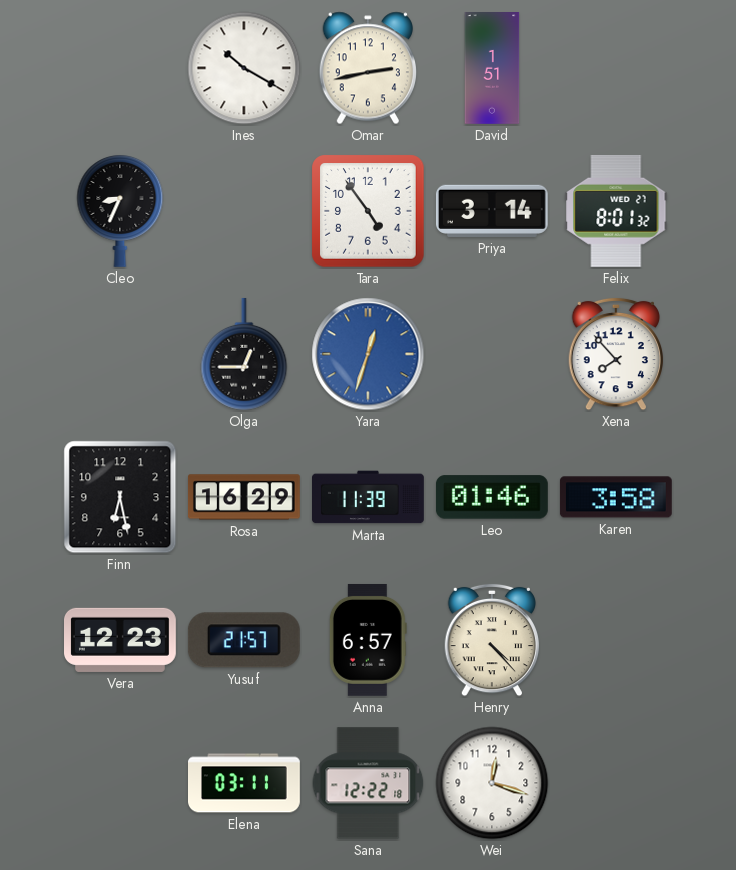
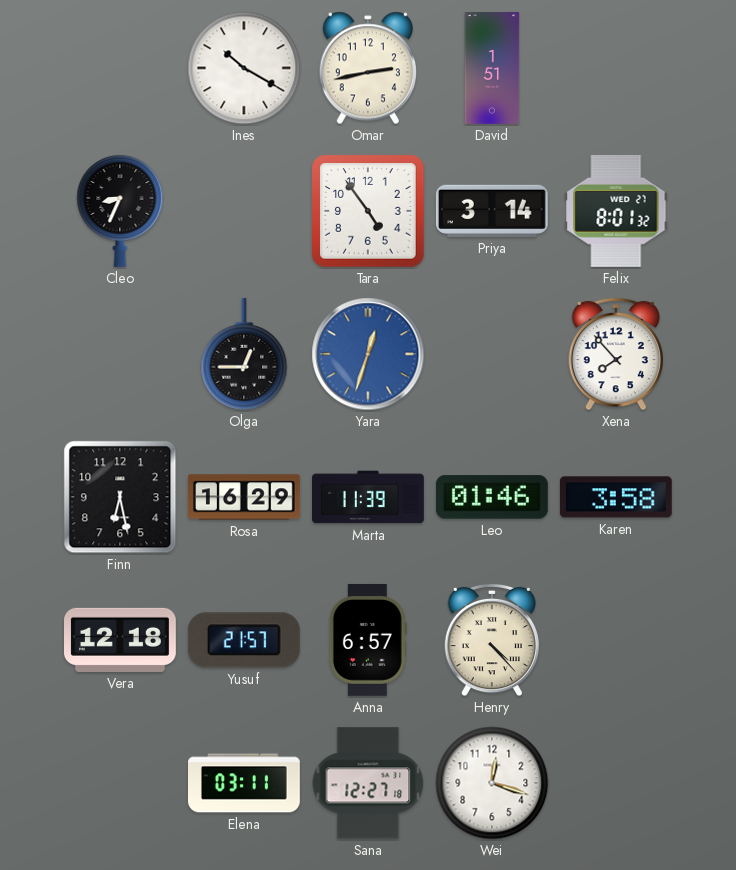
Vera: 12:23 -> 12:18 (121, 640)
Sana: 12:22 -> 12:27 (368, 783)
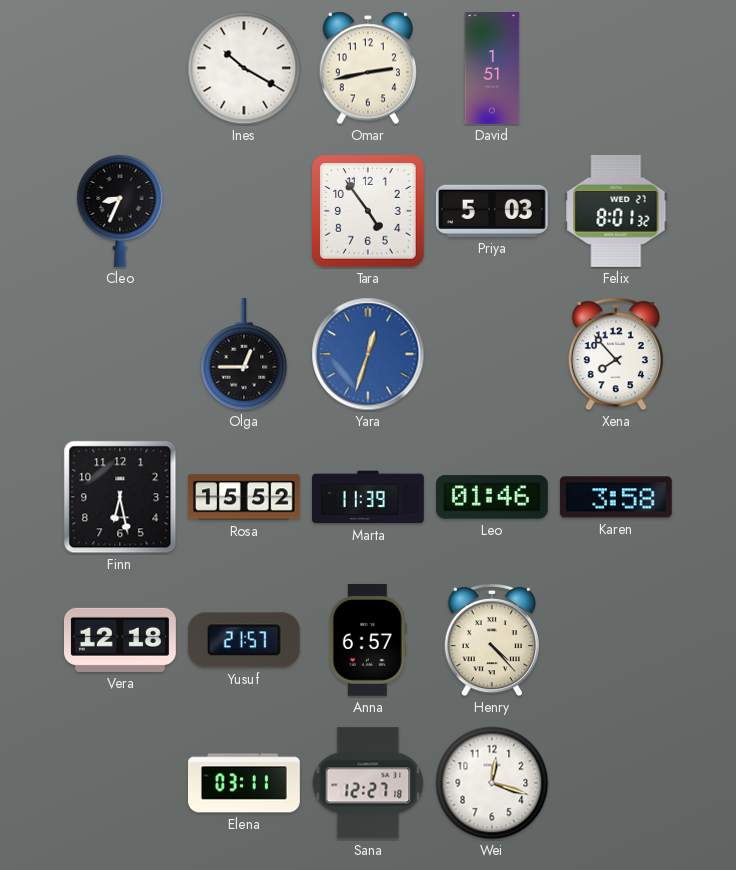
Priya: 3:14 -> 5:03 (492, 211)
Rosa: 16:29 -> 15:52 (244, 497)
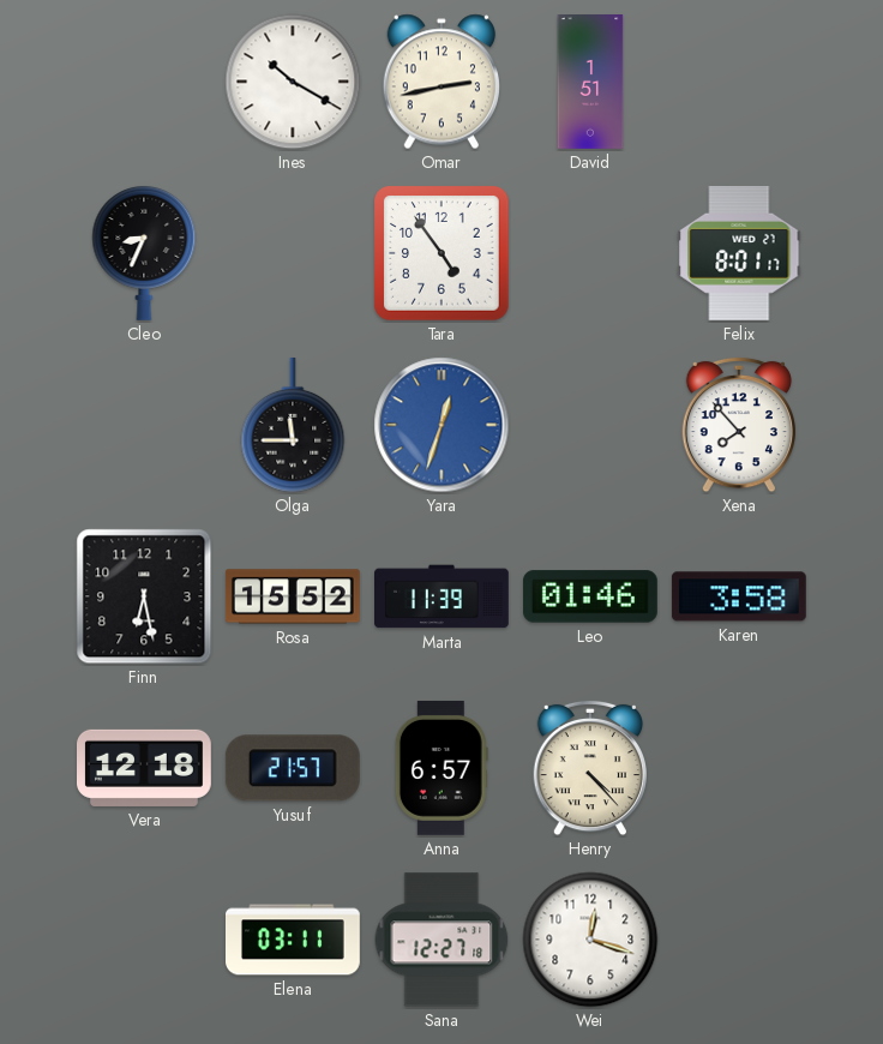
Priya: 5:03 -> none (492, 211)
Felix: 8:01:32 -> 8:01:17 (739, 253)
Olga: 12:45 -> 11:45 (293, 425)
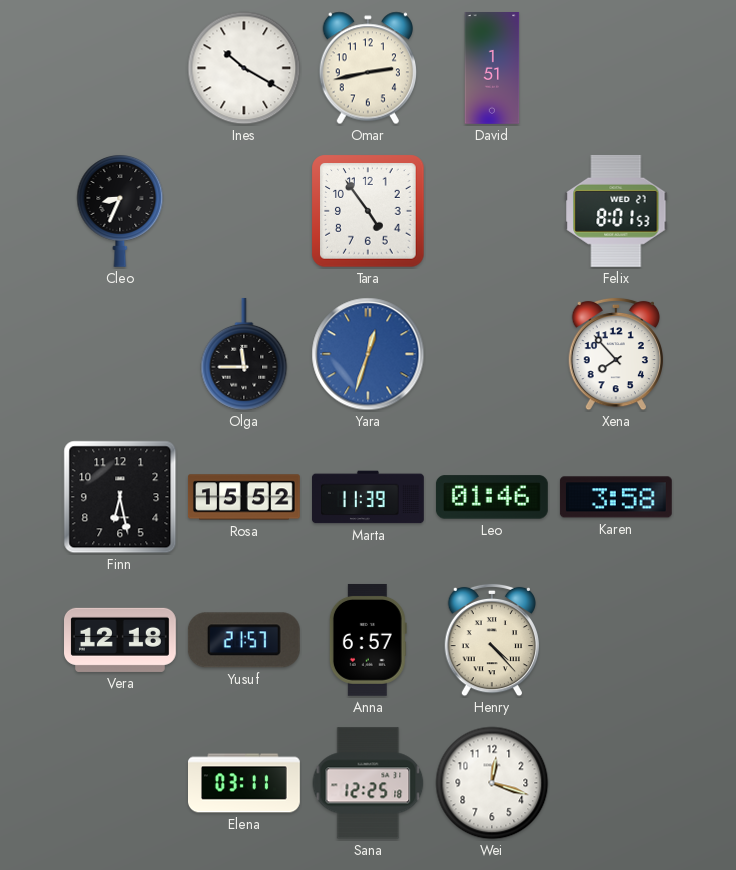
Felix: 8:01:17 -> 8:01:53 (616, 211)
Sana: 12:27 -> 12:25 (368, 783)
